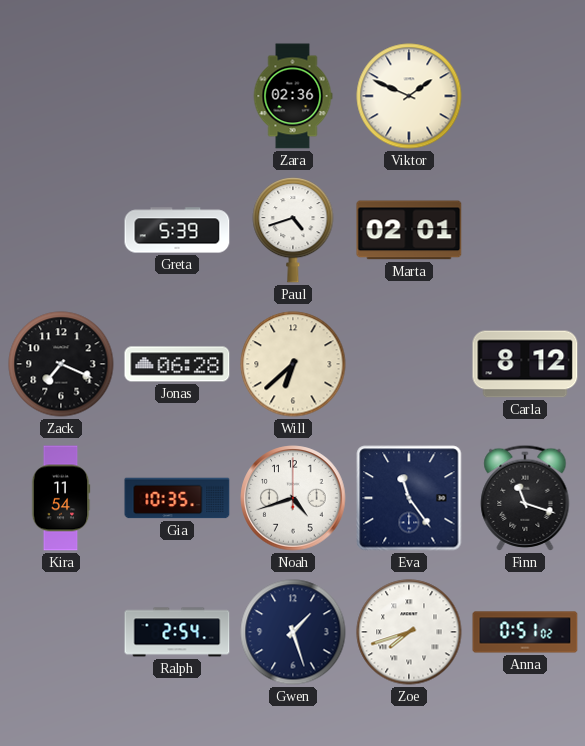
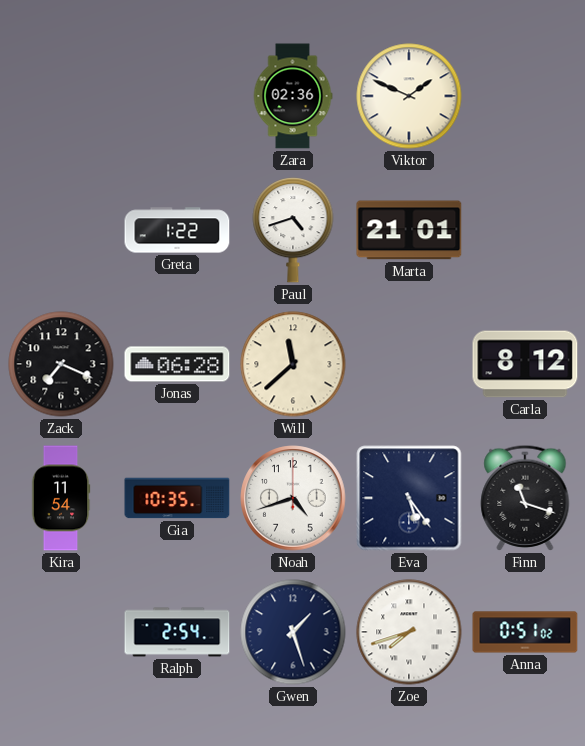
Greta: 5:39 -> 1:22 (177, 230)
Marta: 02:01 -> 21:01 (409, 230)
Will: 6:38 -> 11:38 (293, 364)
Eva: 11:24 -> 5:24 (409, 498)
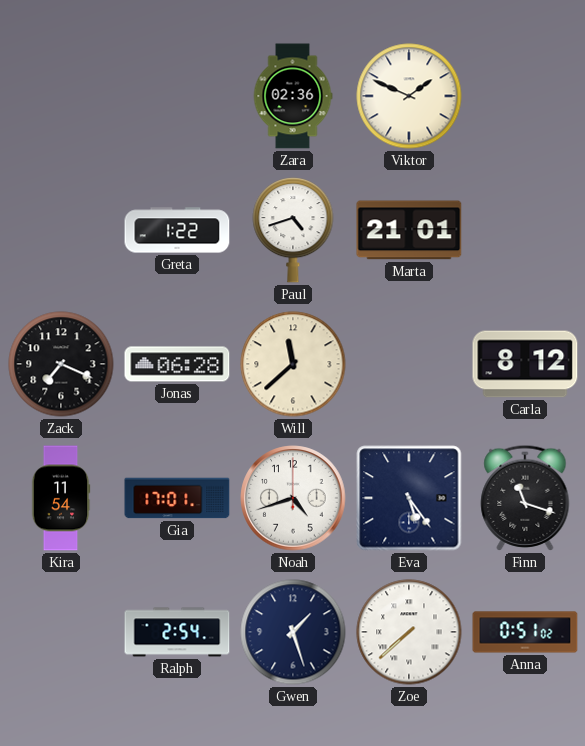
Gia: 10:35 -> 17:01 (177, 498)
Zoe: 7:42 -> 7:38 (409, 632)
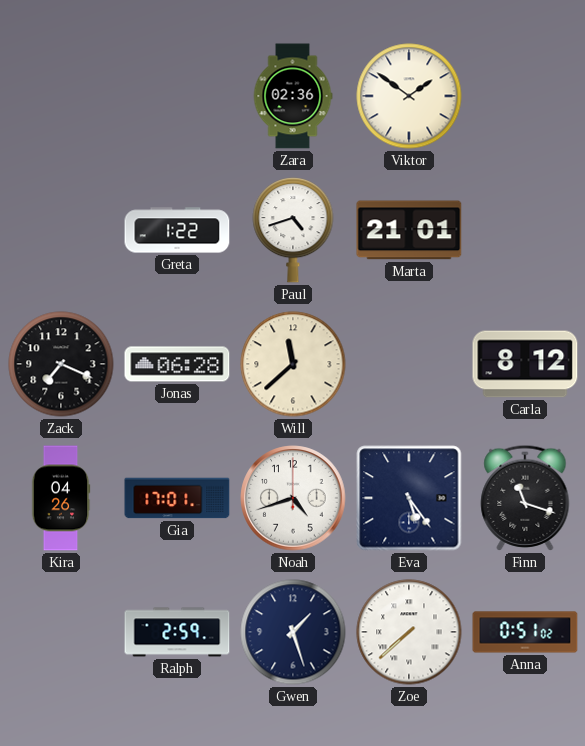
Viktor: 1:49 -> 1:51 (409, 96)
Kira: 11:54 -> 04:26 (61, 498)
Ralph: 2:54 -> 2:59 (177, 632)
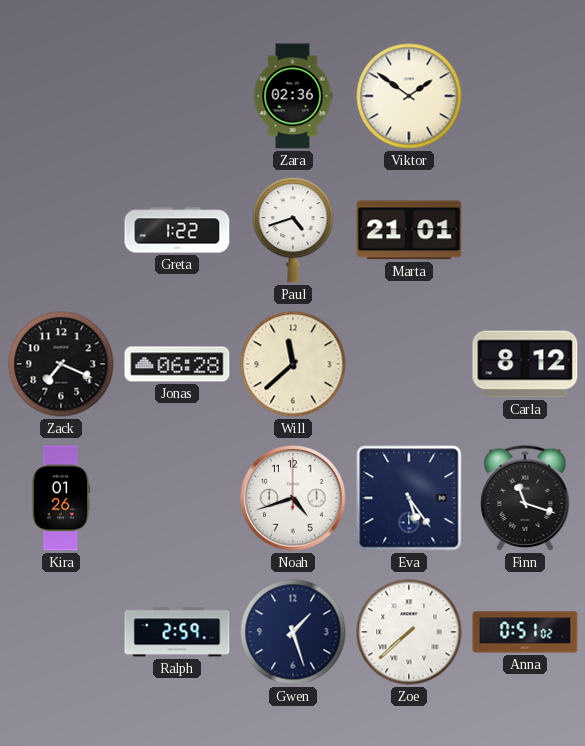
Kira: 04:26 -> 01:26 (61, 498)
Gia: 17:01 -> none (177, 498)
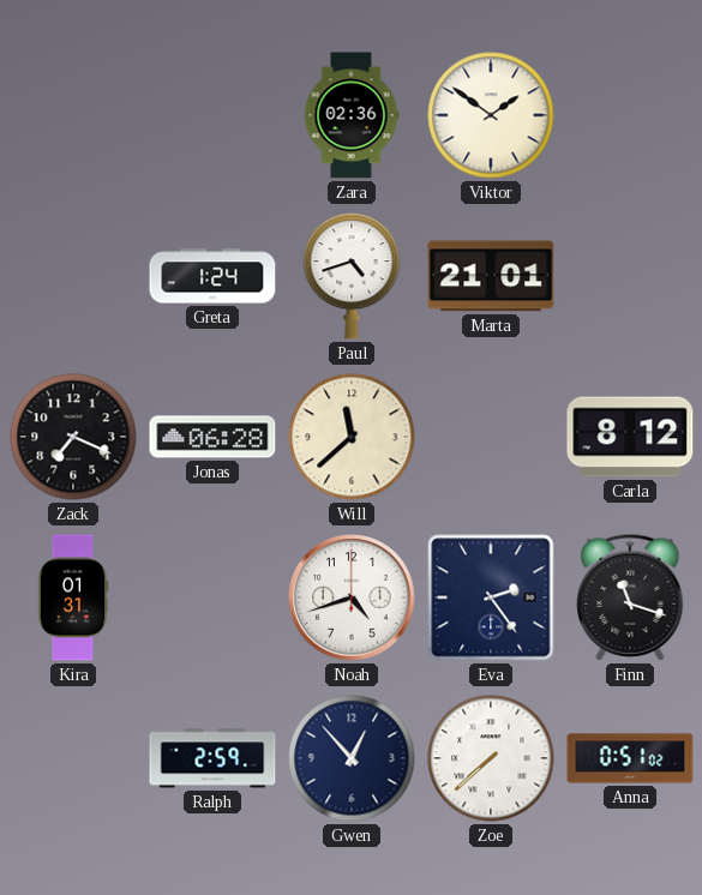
Greta: 1:22 -> 1:24 (212, 276)
Kira: 01:26 -> 01:31 (73, 597)
Eva: 5:24 -> 2:24 (491, 597)
Gwen: 1:27 -> 12:53 (352, 758)
